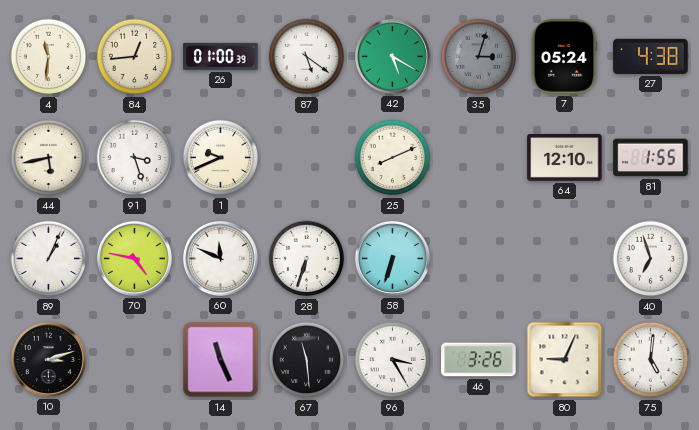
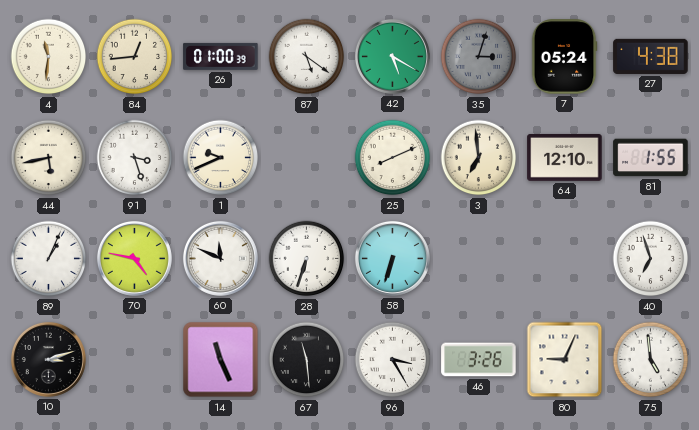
3: none -> 6:59 (479, 158)
75: 5:01 -> 4:59 (651, 360)
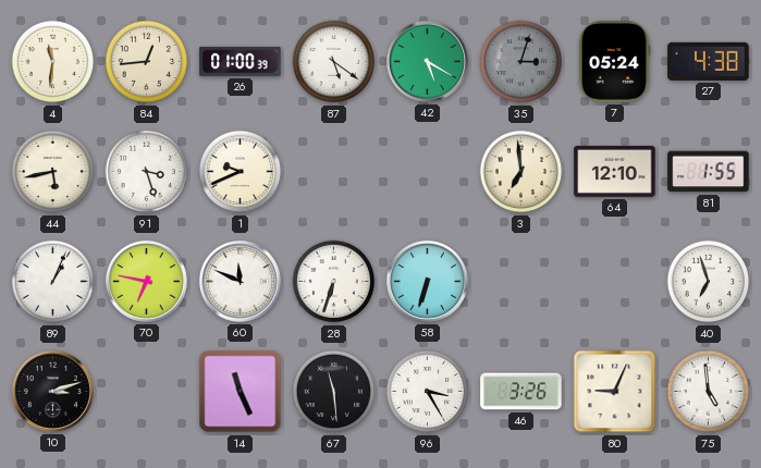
25: 8:11 -> none (393, 158)
70: 4:47 -> 6:47 (146, 281)
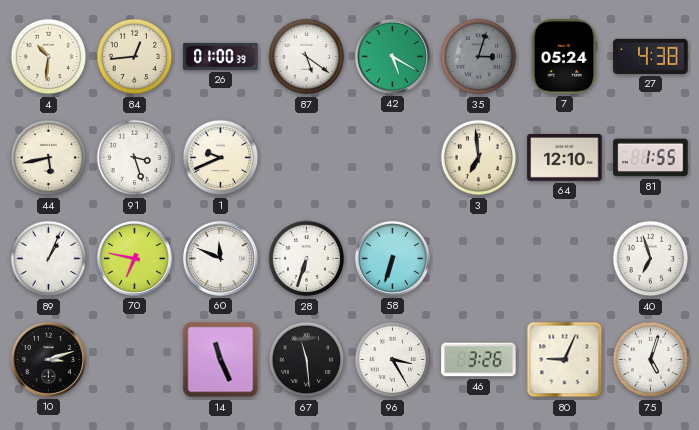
4: 11:31 -> 10:31 (49, 57)
75: 4:59 -> 5:03 (651, 360)
